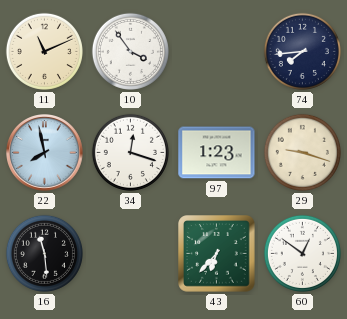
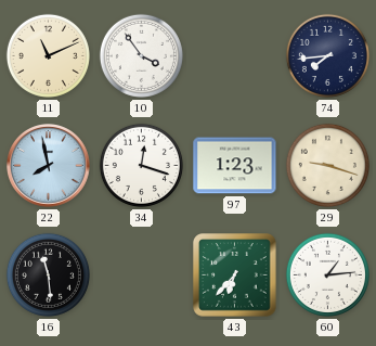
60: 12:51 -> 1:14 (327, 274)
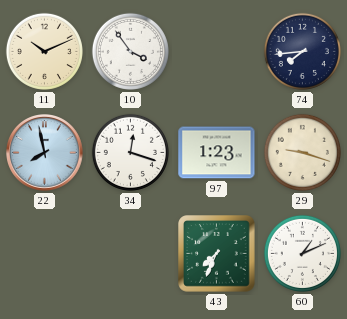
11: 11:11 -> 10:11 (44, 51)
16: 11:29 -> none (48, 274)
43: 6:37 -> 7:34 (217, 254)
60: 1:14 -> 1:11 (302, 253)
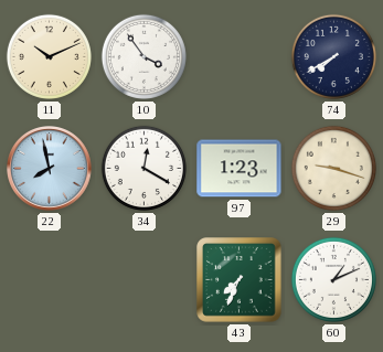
74: 7:44 -> 7:40 (333, 56)
34: 12:18 -> 12:20 (143, 168)
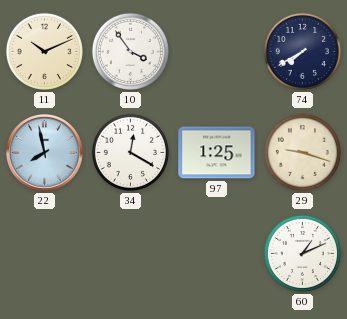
97: 1:23 -> 1:25 (217, 153)
43: 7:34 -> none (240, 280)
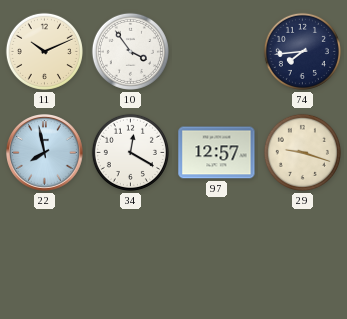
74: 7:40 -> 7:44 (302, 51)
97: 1:25 -> 12:57 (217, 153)
60: 1:11 -> none (302, 253)
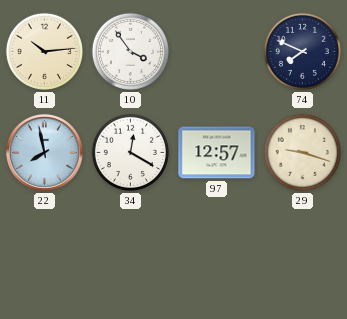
11: 10:11 -> 10:14 (44, 51)
74: 7:44 -> 7:49 (302, 51)
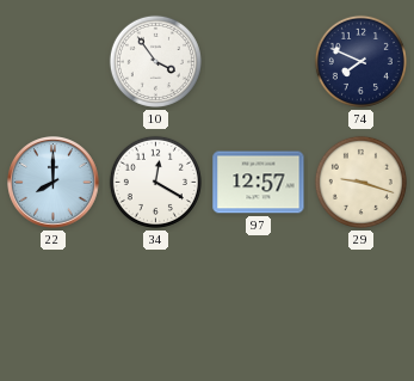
11: 10:14 -> none (44, 51)
22: 7:58 -> 8:00 (54, 183)
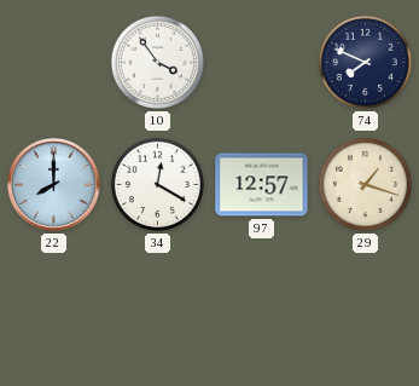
29: 9:18 -> 1:18 (365, 184)
